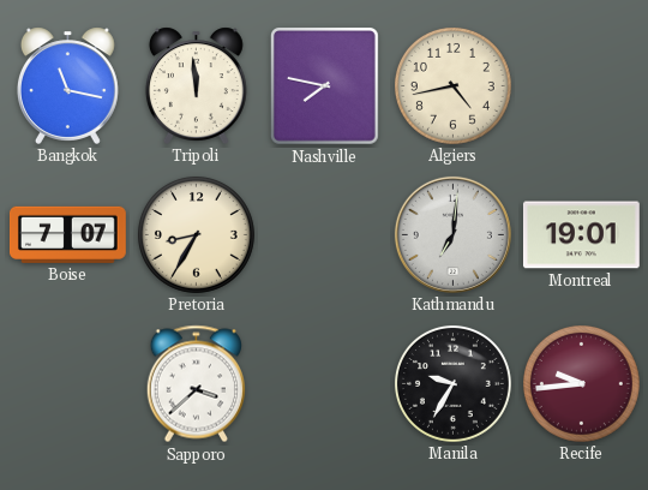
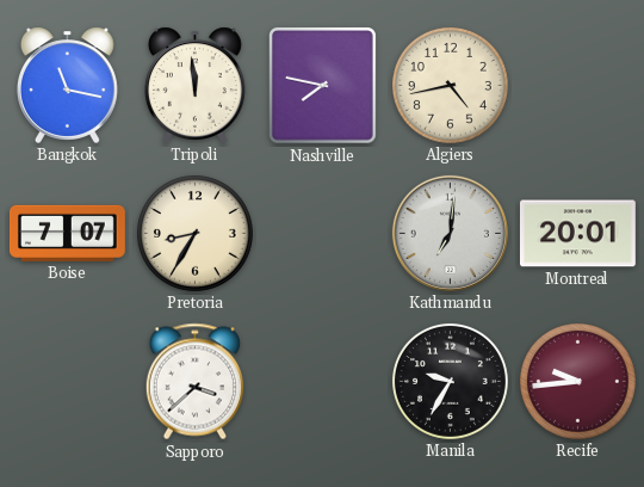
Montreal: 19:01 -> 20:01 (577, 234)
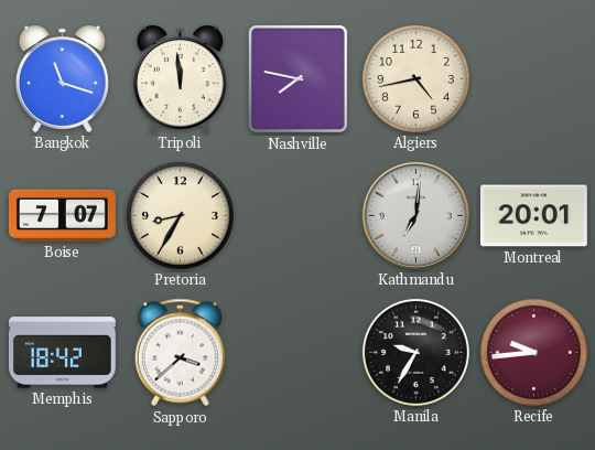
Bangkok: 11:17 -> 11:18 (62, 78)
Memphis: none -> 18:42 (63, 353)
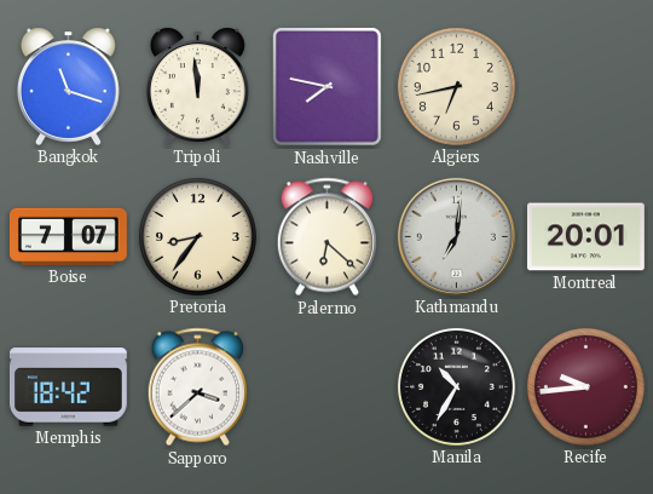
Algiers: 4:43 -> 6:43 (456, 86)
Pretoria: 8:35 -> 8:36 (197, 236)
Palermo: none -> 6:22 (326, 237)
Manila: 9:35 -> 10:35 (456, 386)
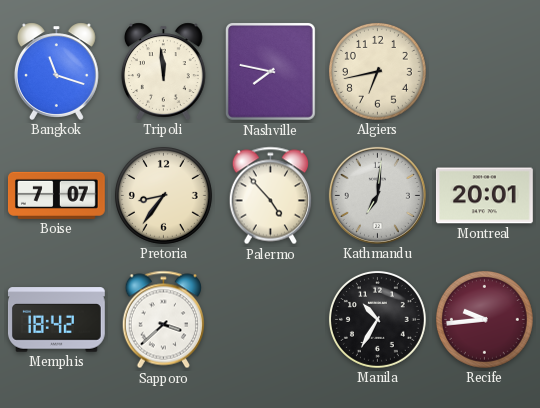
Palermo: 6:22 -> 4:53 (270, 196)
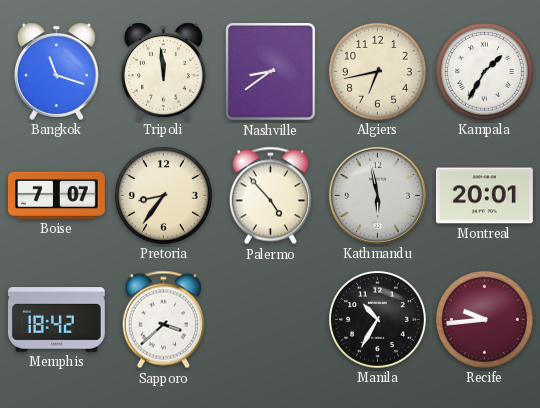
Nashville: 7:47 -> 8:39 (271, 72)
Kampala: none -> 1:35 (484, 71)
Kathmandu: 7:01 -> 5:58 (377, 195)
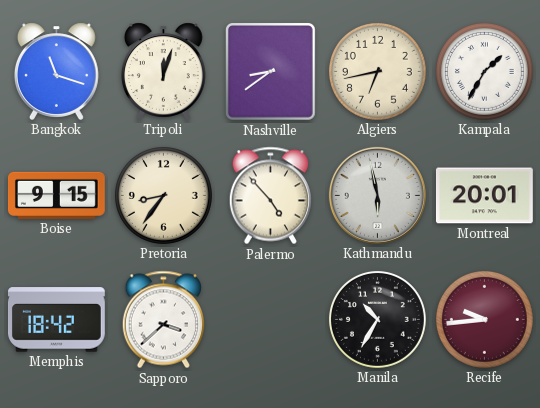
Tripoli: 11:59 -> 12:03 (163, 71)
Boise: 7:07 -> 9:15 (57, 195)
